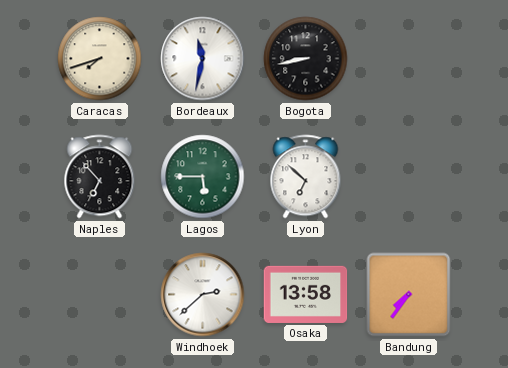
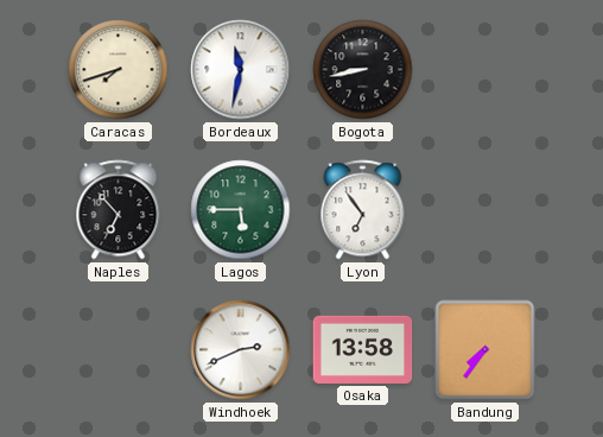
Lyon: 6:52 -> 6:54 (363, 210)
Windhoek: 2:38 -> 2:41 (241, 350)
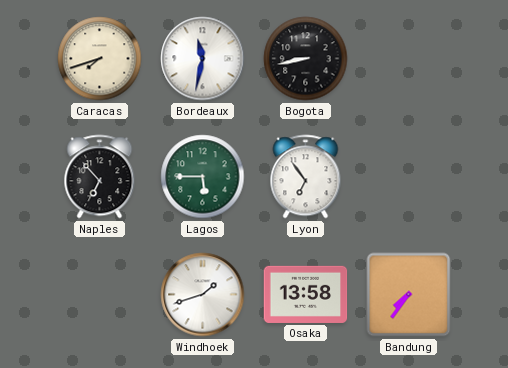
Windhoek: 2:41 -> 1:42 (203, 295)
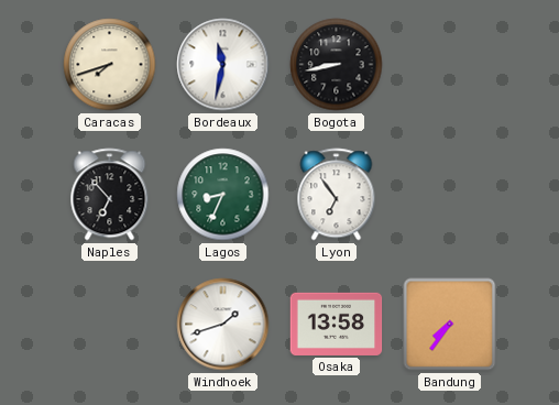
Lagos: 5:45 -> 8:34 (223, 195)
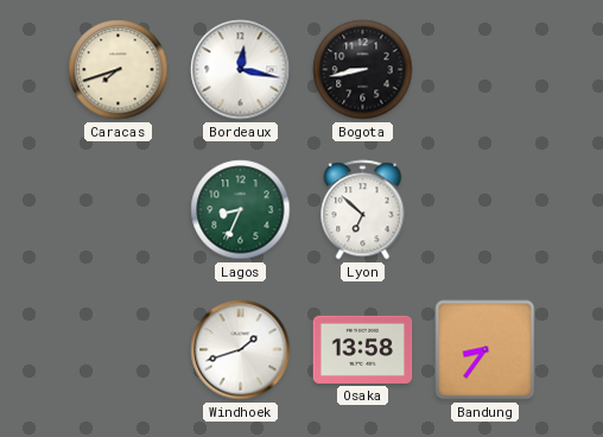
Bordeaux: 11:32 -> 12:17 (241, 70)
Naples: 6:53 -> none (110, 195)
Lyon: 6:54 -> 6:52 (363, 210)
Bandung: 7:36 -> 8:36 (485, 350)
